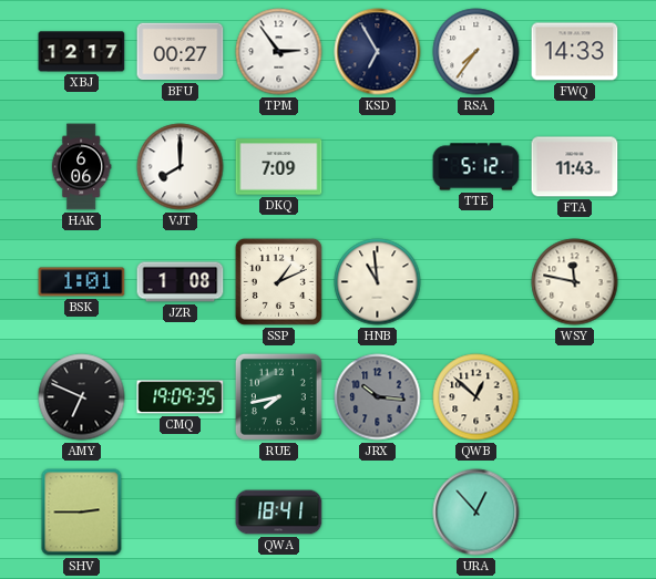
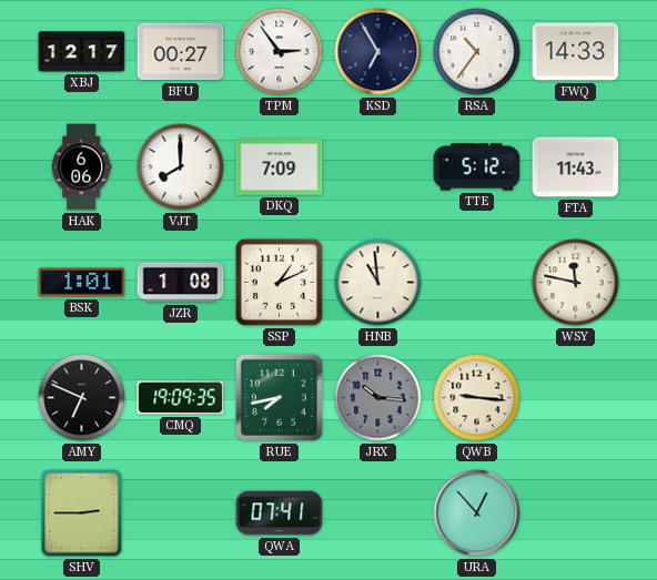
RSA: 7:36 -> 10:36 (477, 52)
QWB: 12:52 -> 9:16 (477, 398)
QWA: 18:41 -> 07:41 (280, 513)
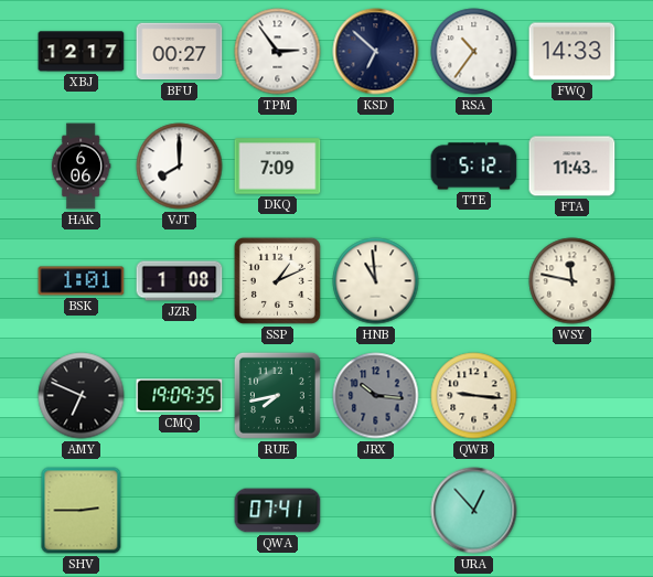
KSD: 6:55 -> 6:52 (376, 52)
